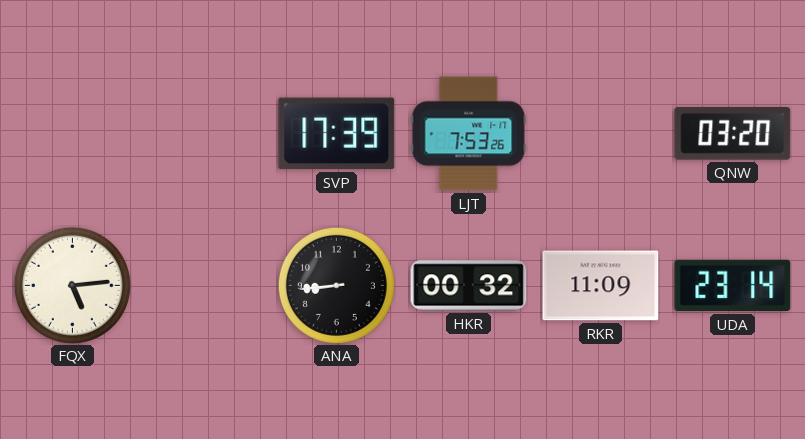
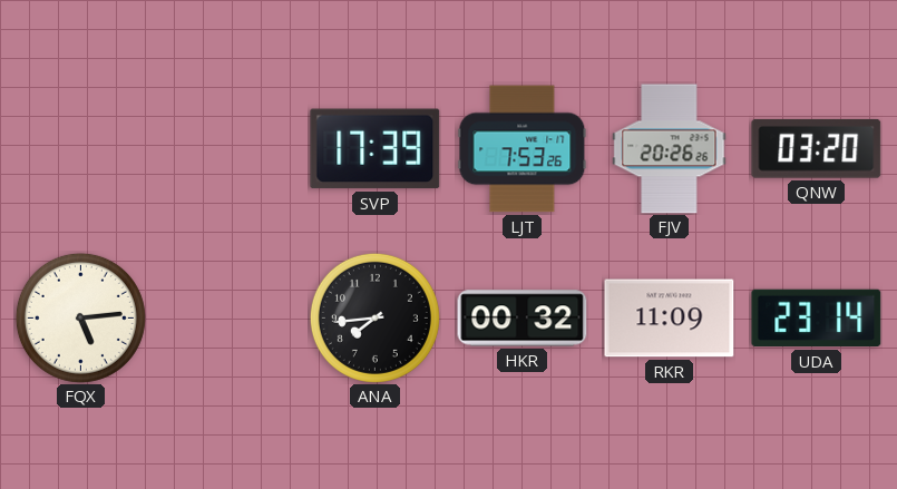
FJV: none -> 20:26 (670, 149)
ANA: 8:44 -> 7:44 (374, 317)
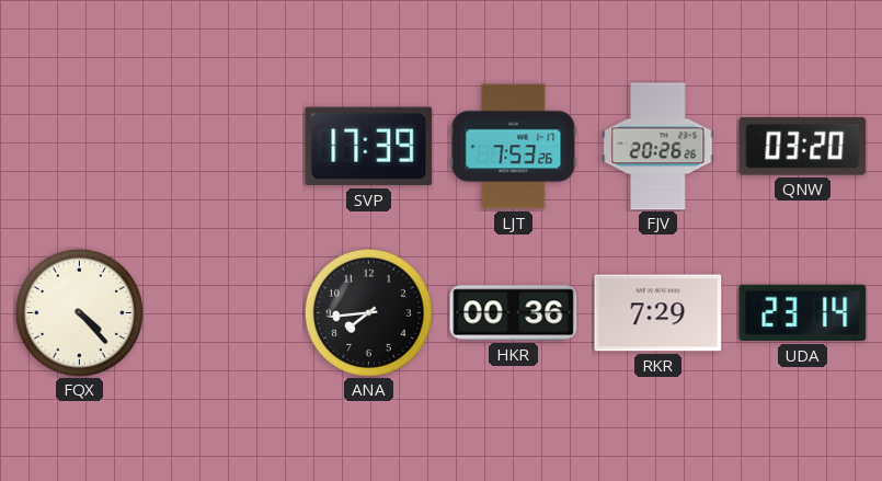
FQX: 5:14 -> 4:23 (79, 312)
HKR: 00:32 -> 00:36 (514, 313)
RKR: 11:09 -> 7:29 (658, 313)
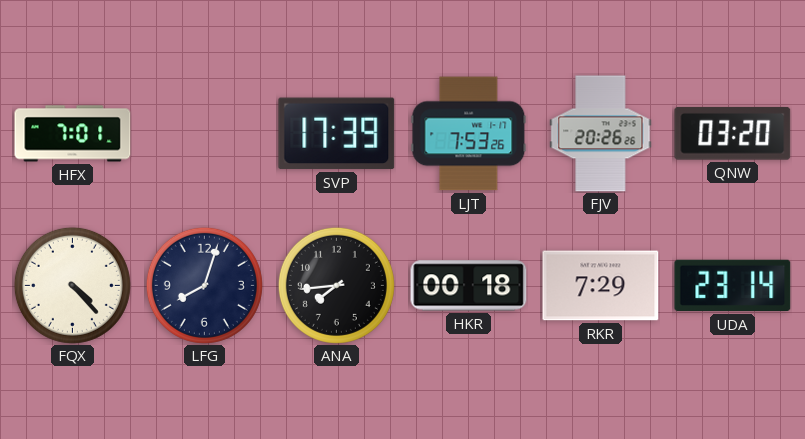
HFX: none -> 7:01 (73, 134)
LFG: none -> 8:03 (204, 285)
HKR: 00:36 -> 00:18 (469, 286)
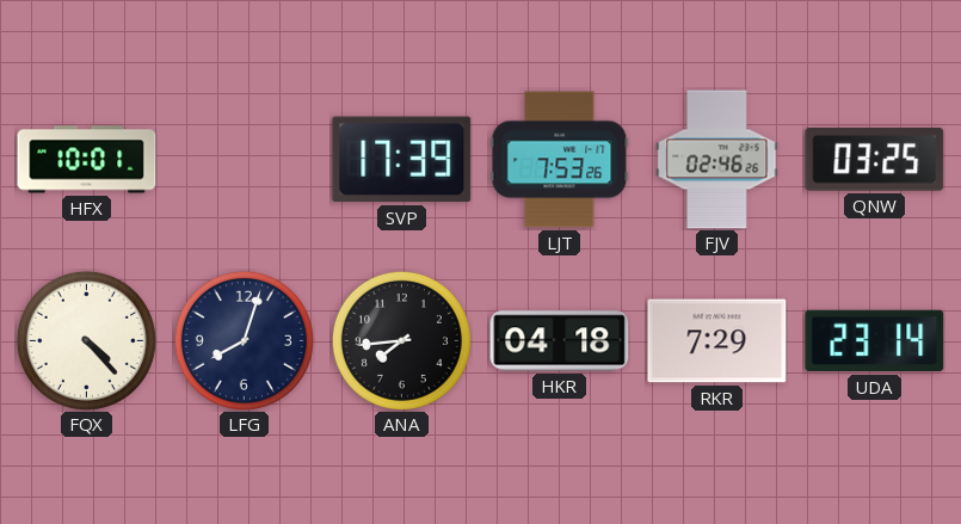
HFX: 7:01 -> 10:01 (87, 160)
FJV: 20:26 -> 02:46 (717, 160)
QNW: 03:20 -> 03:25 (875, 159)
HKR: 00:18 -> 04:18 (560, 341)
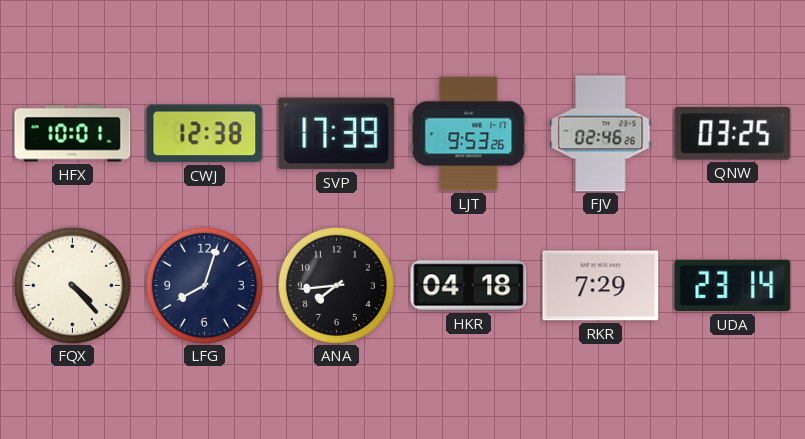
CWJ: none -> 12:38 (205, 134)
LJT: 7:53 -> 9:53 (469, 134)
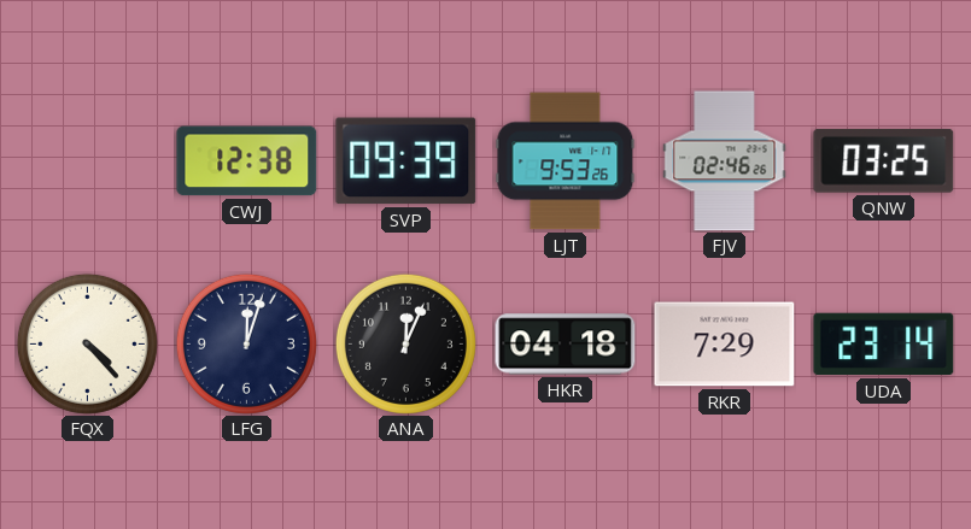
HFX: 10:01 -> none (73, 134)
SVP: 17:39 -> 09:39 (406, 161)
LFG: 8:03 -> 12:03 (246, 343)
ANA: 7:44 -> 12:04 (405, 343)
